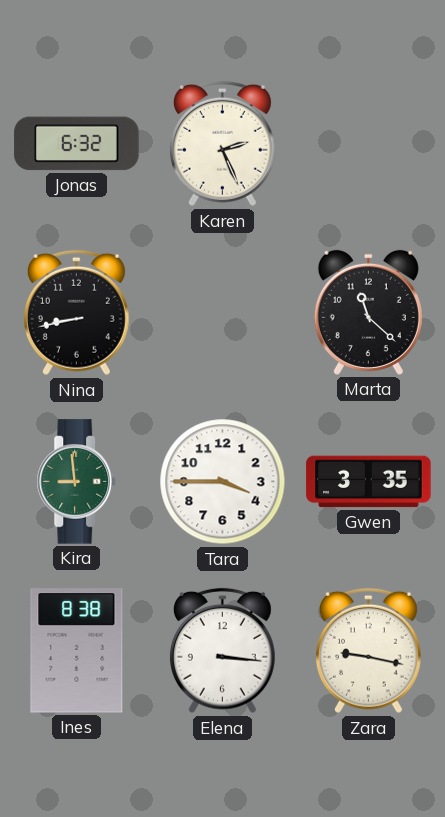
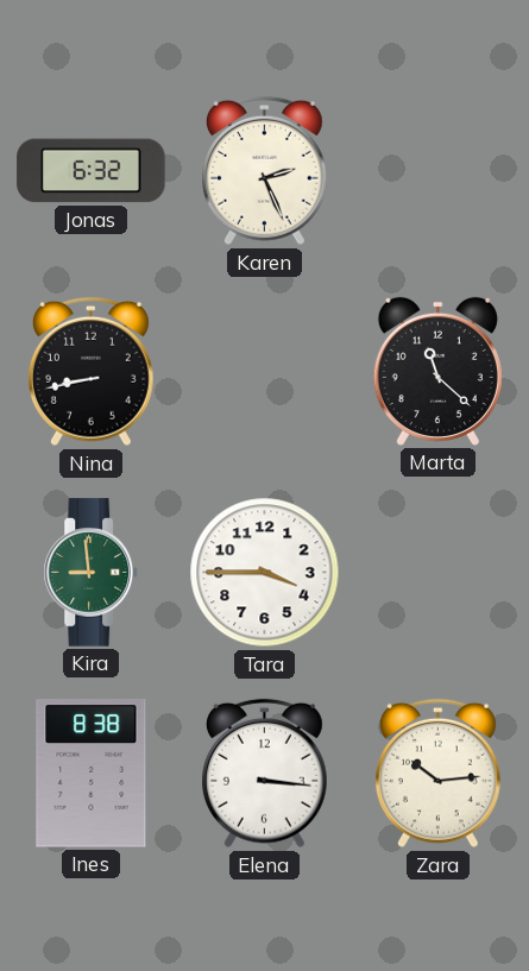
Gwen: 3:35 -> none (369, 482)
Zara: 9:17 -> 10:14 (437, 774)
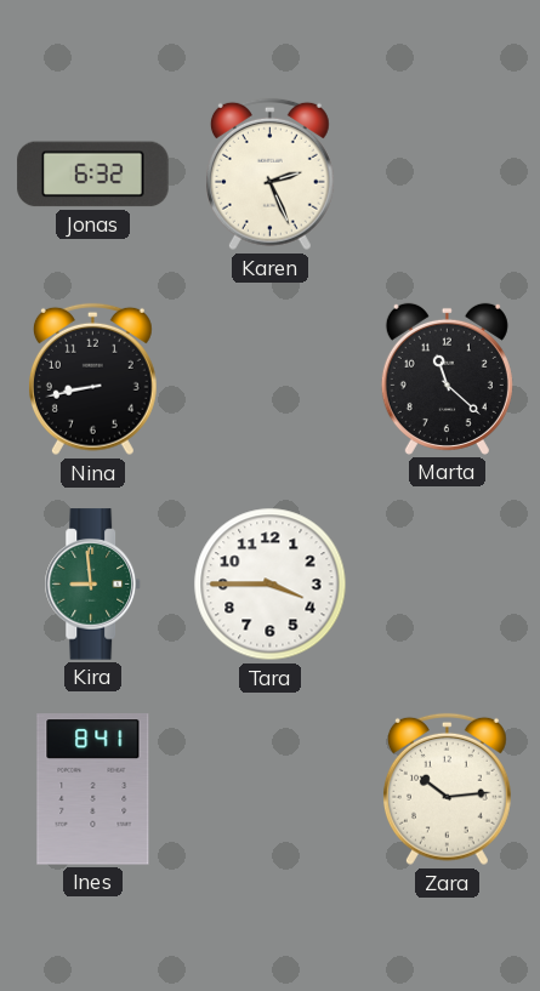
Ines: 8:38 -> 8:41 (93, 790)
Elena: 3:16 -> none (264, 774)
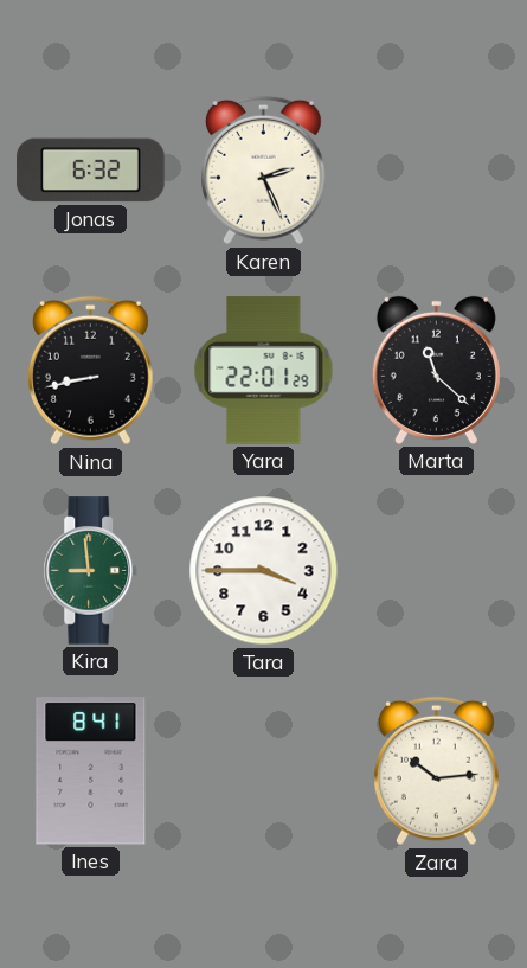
Yara: none -> 22:01 (264, 371)
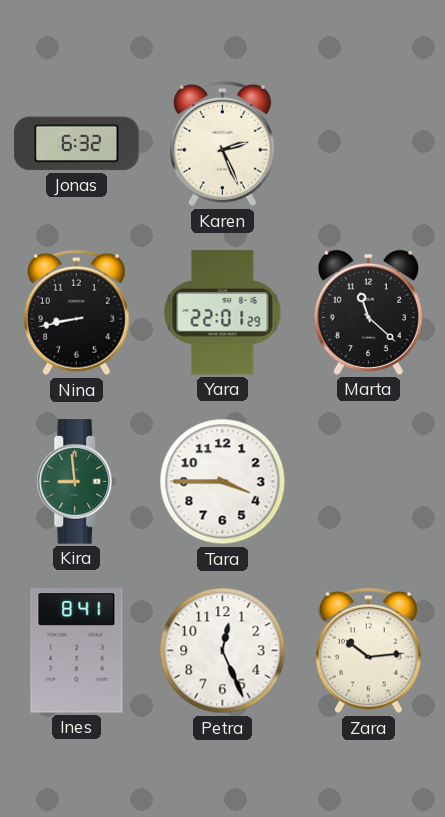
Petra: none -> 12:26 (223, 651)
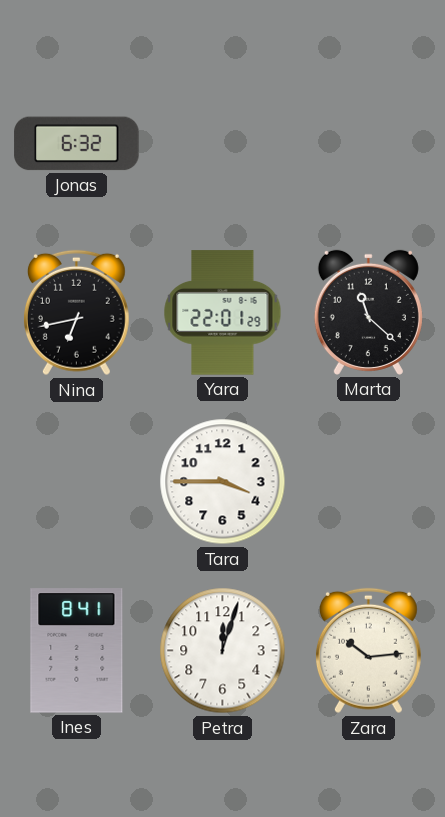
Karen: 2:26 -> none (222, 144)
Nina: 8:43 -> 6:43 (76, 313)
Kira: 8:59 -> none (77, 482)
Petra: 12:26 -> 12:03 (223, 651)
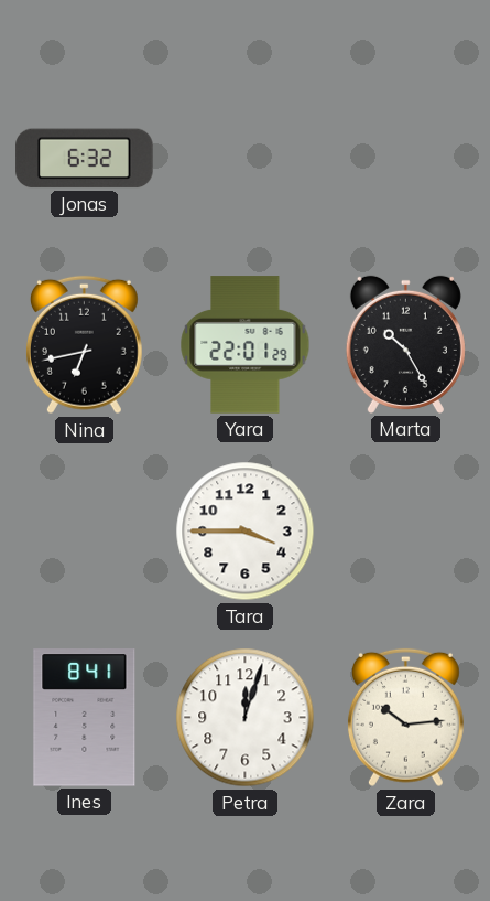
Marta: 11:22 -> 10:25 (405, 344)
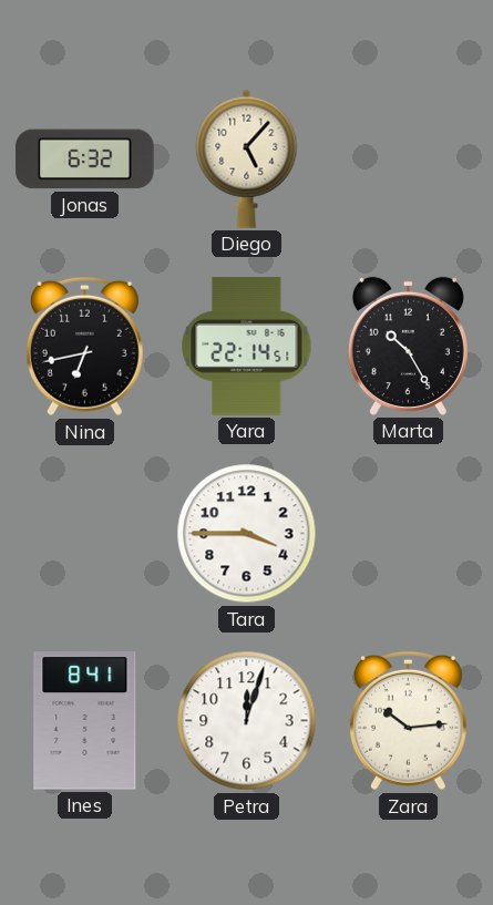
Diego: none -> 5:07 (247, 158)
Yara: 22:01 -> 22:14 (247, 347)
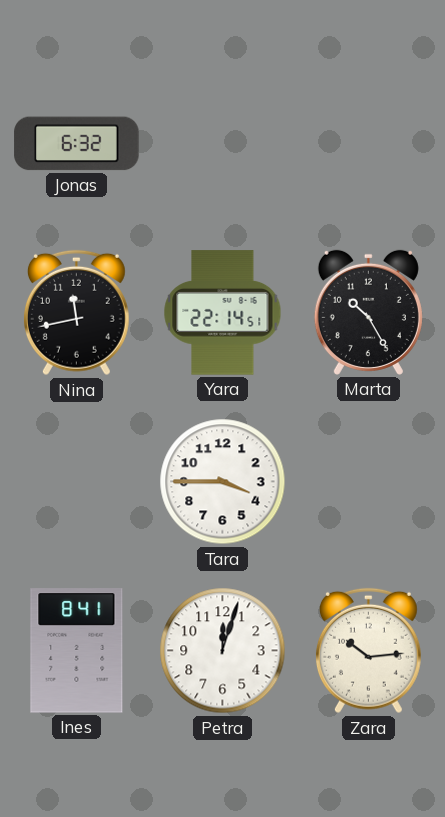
Diego: 5:07 -> none (247, 158)
Nina: 6:43 -> 11:43 (76, 313)
